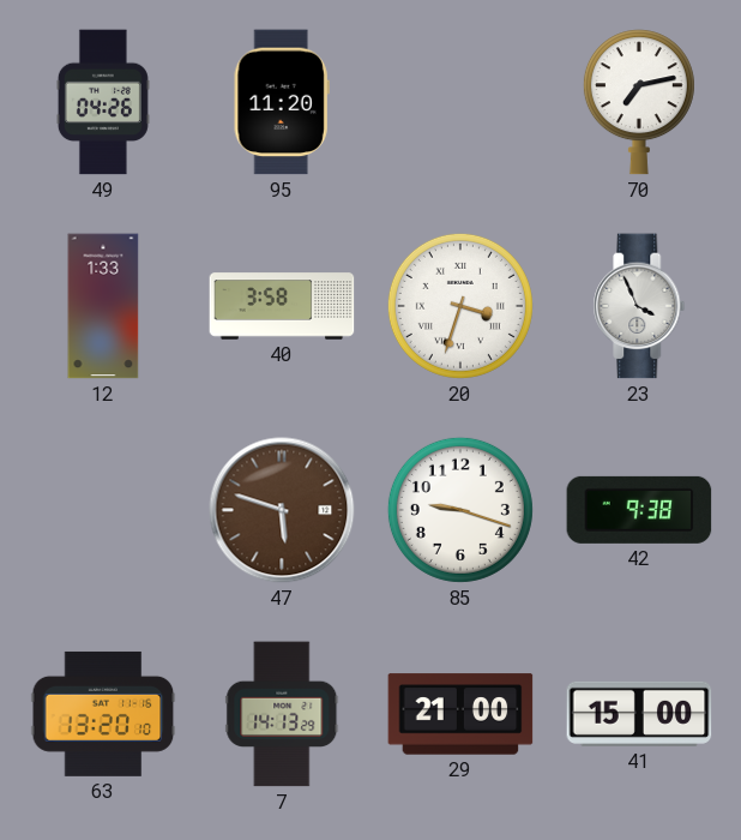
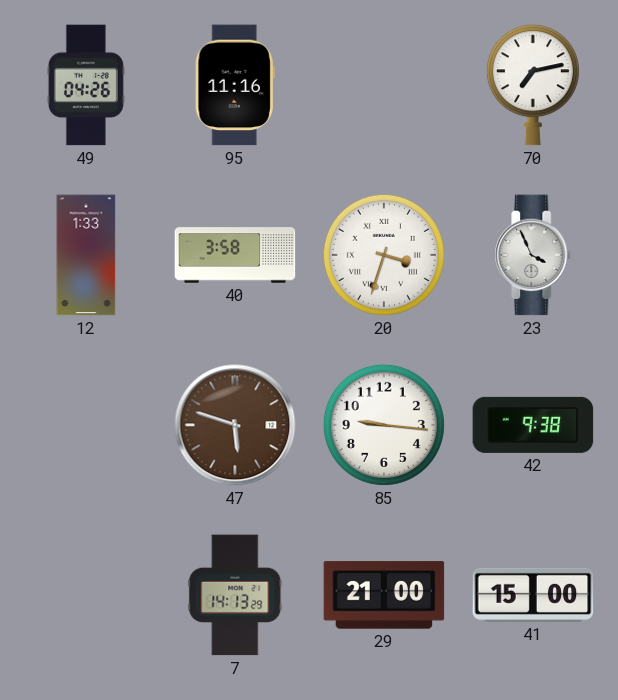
95: 11:20 -> 11:16 (235, 85)
85: 9:18 -> 9:16 (384, 425)
63: 13:20 -> none (103, 714)
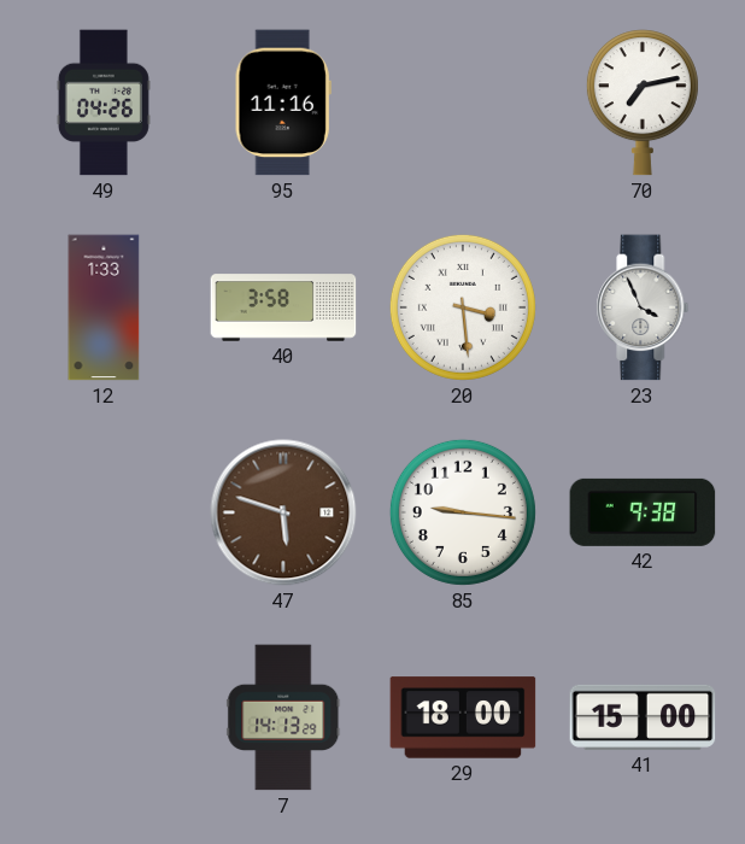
20: 3:33 -> 3:29 (463, 307)
29: 21:00 -> 18:00 (463, 717)
